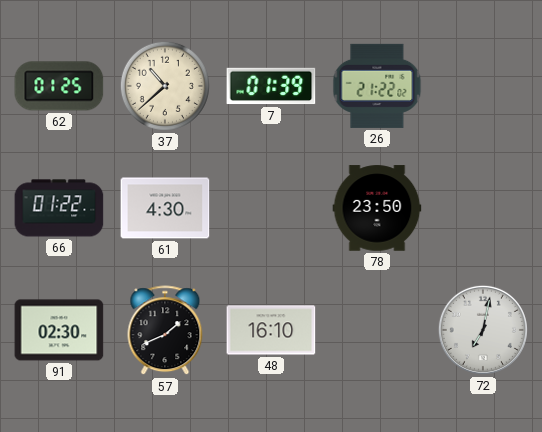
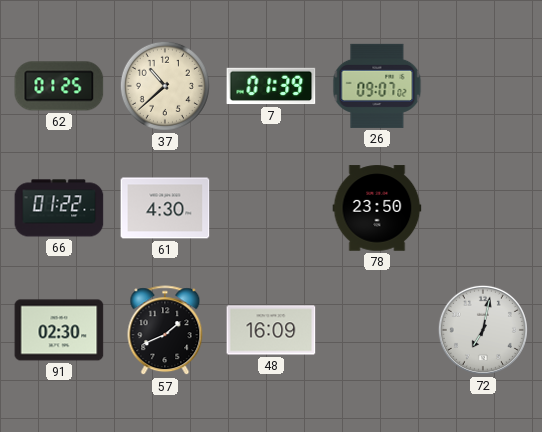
26: 21:22 -> 09:07 (377, 86)
48: 16:10 -> 16:09 (271, 330)
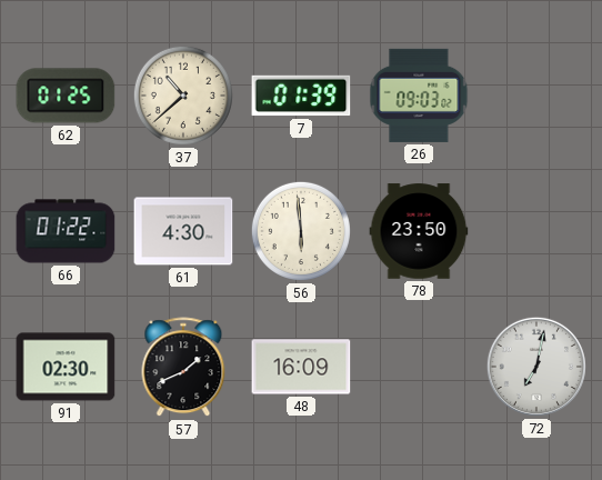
26: 09:07 -> 09:03 (419, 96)
56: none -> 5:59 (301, 231)
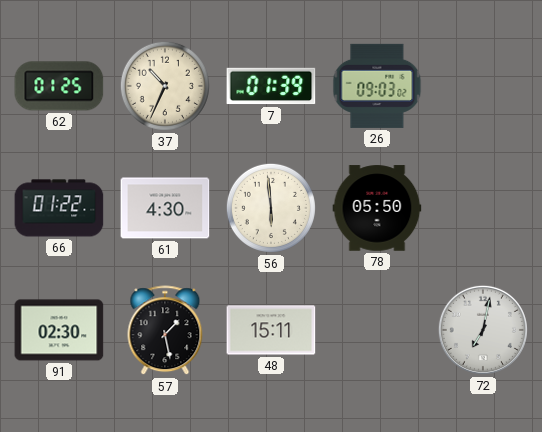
37: 10:38 -> 10:34 (165, 86)
78: 23:50 -> 05:50 (377, 208)
57: 1:41 -> 1:28 (165, 331)
48: 16:09 -> 15:11 (271, 330)
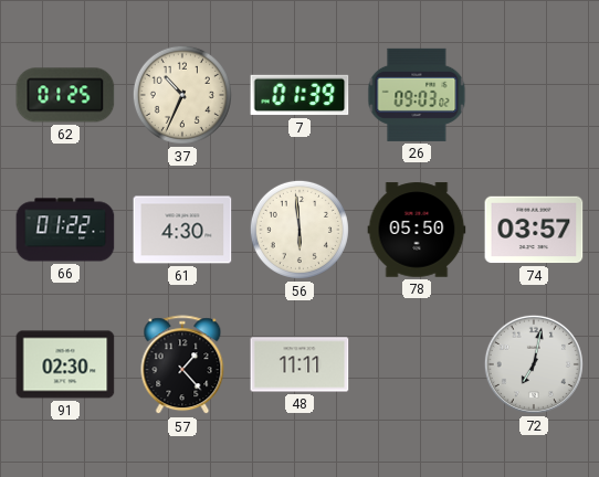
74: none -> 03:57 (534, 230)
57: 1:28 -> 1:23 (182, 365)
48: 15:11 -> 11:11 (299, 364)
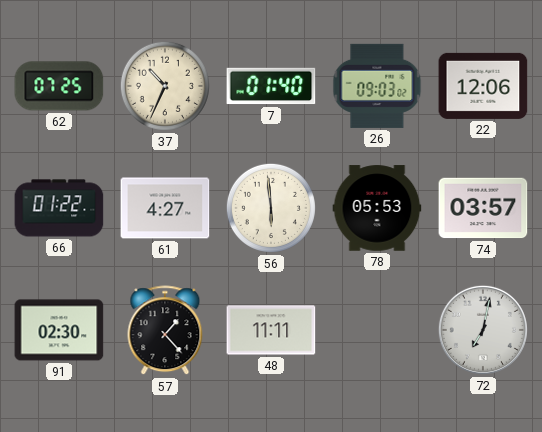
62: 01:25 -> 07:25 (59, 86)
7: 01:39 -> 01:40 (271, 86)
22: none -> 12:06 (483, 86)
61: 4:30 -> 4:27 (165, 208)
78: 05:50 -> 05:53 (377, 208)
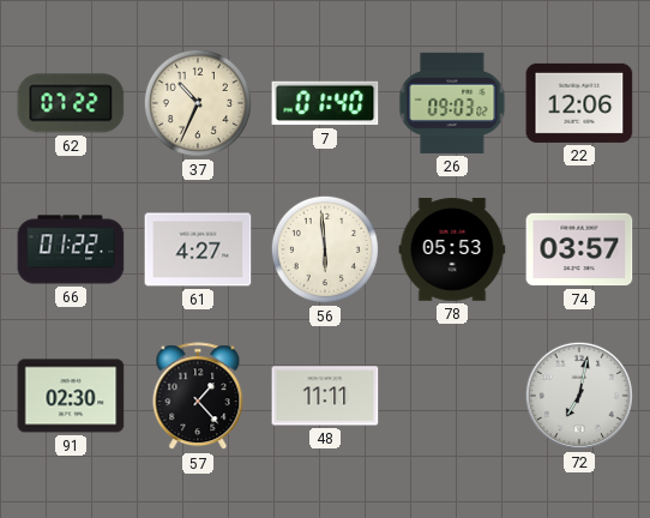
62: 07:25 -> 07:22 (71, 103)
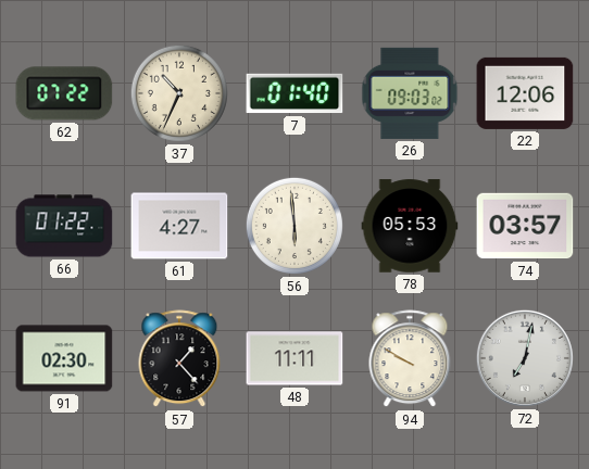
94: none -> 9:50 (410, 359)
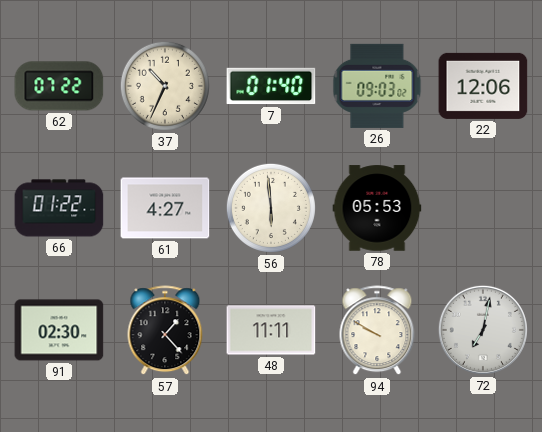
74: 03:57 -> none (525, 226)
